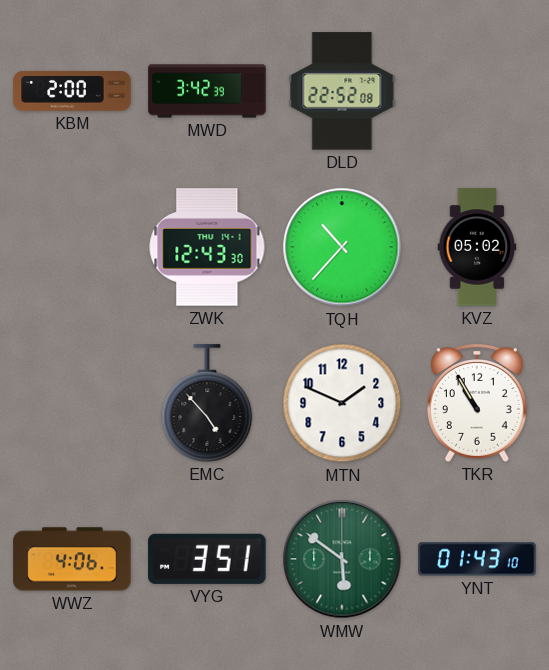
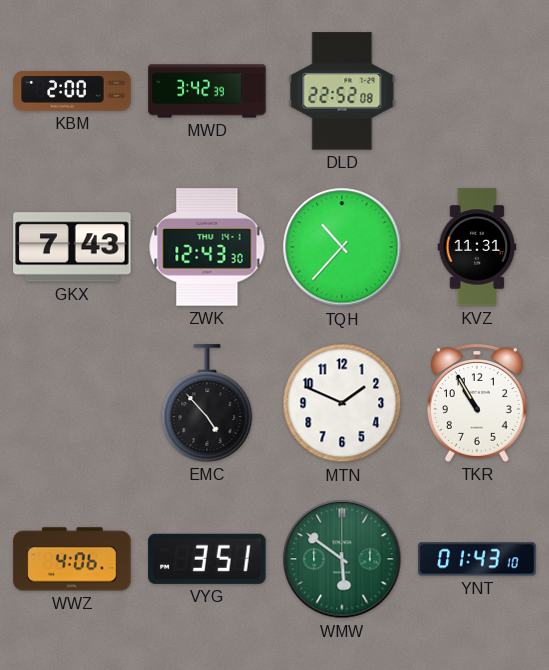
GKX: none -> 7:43 (72, 247)
KVZ: 05:02 -> 11:31 (477, 247)
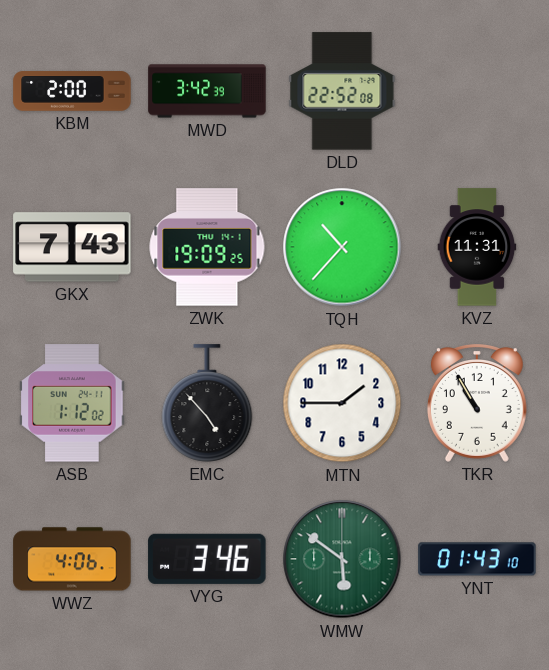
ZWK: 12:43 -> 19:09 (207, 247)
ASB: none -> 1:12 (72, 403)
MTN: 1:49 -> 1:45 (342, 403)
VYG: 3:51 -> 3:46 (207, 559)
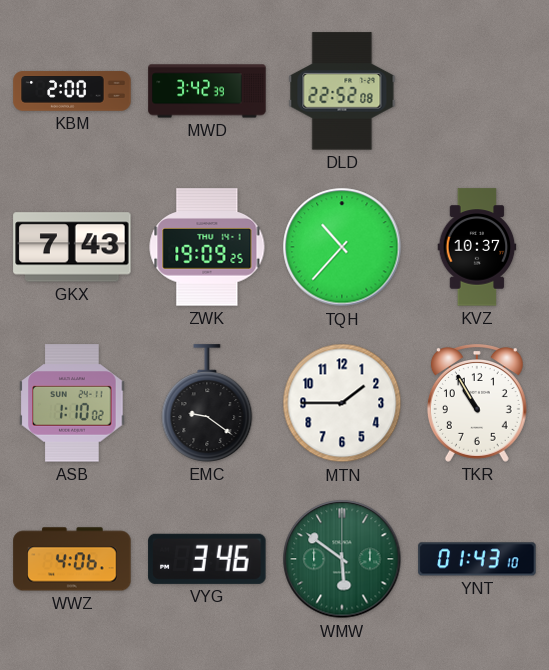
KVZ: 11:31 -> 10:37 (477, 247)
ASB: 1:12 -> 1:10 (72, 403)
EMC: 4:53 -> 9:21 (207, 403)
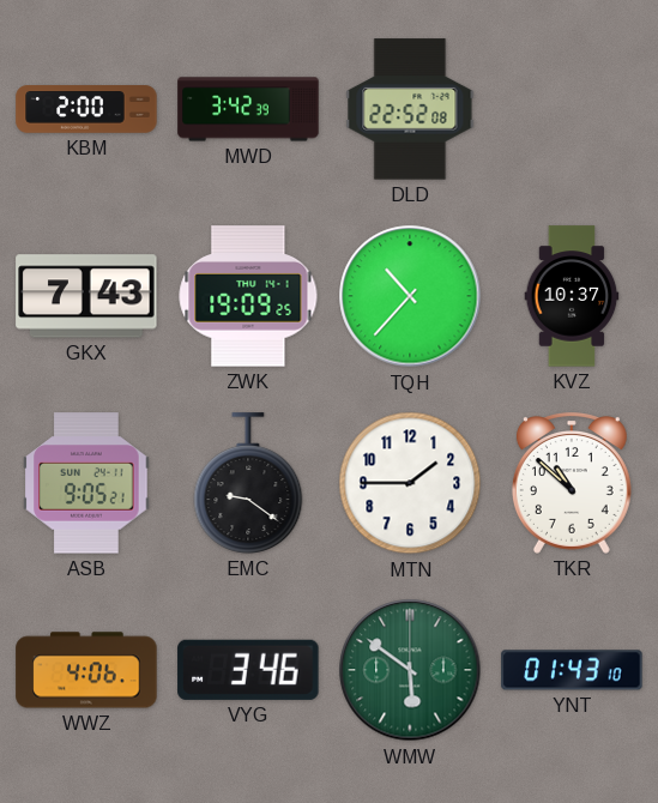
ASB: 1:10 -> 9:05 (86, 483)
TKR: 10:55 -> 10:52 (572, 483)
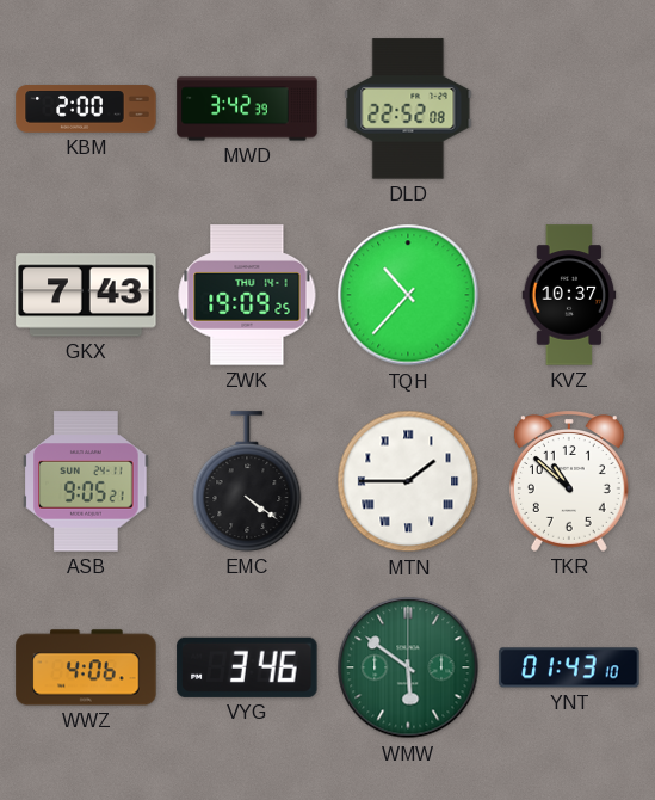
EMC: 9:21 -> 4:21 (247, 481)
MTN numerals: Arabic -> Roman (408, 481)
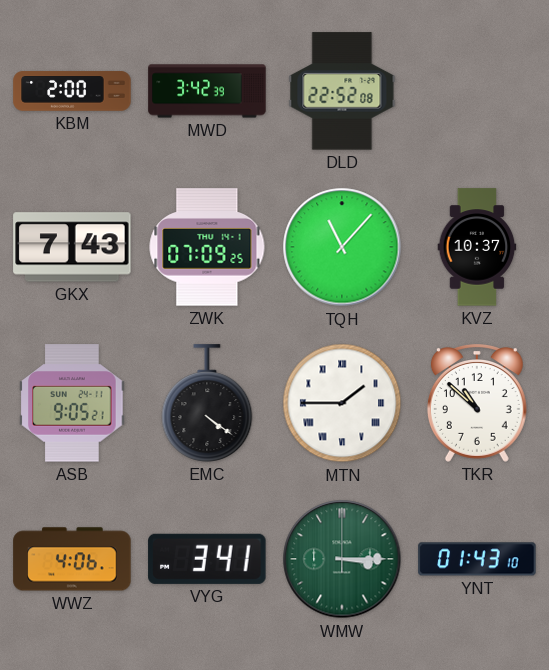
ZWK: 19:09 -> 07:09 (207, 247)
TQH: 10:37 -> 11:07 (342, 247)
VYG: 3:46 -> 3:41 (207, 559)
WMW: 5:51 -> 3:15 (342, 559)
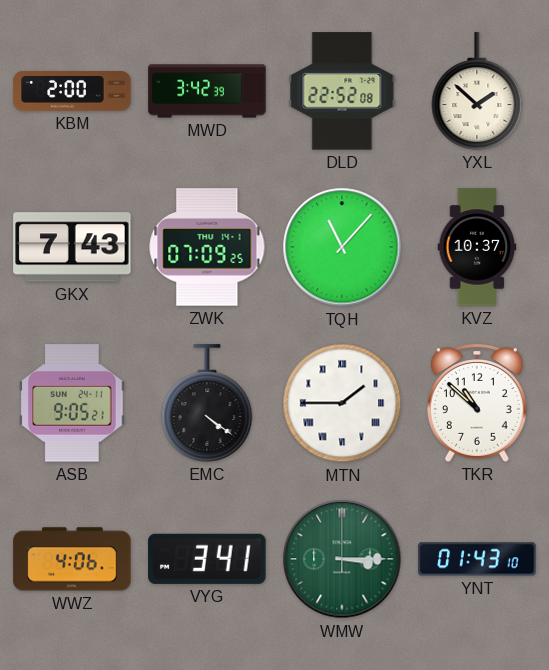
YXL: none -> 1:52 (477, 91)
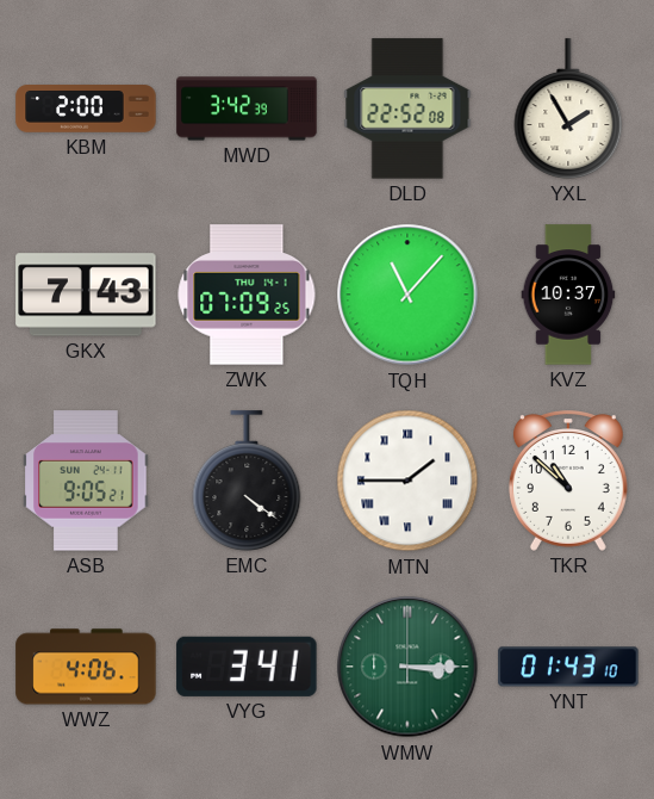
YXL: 1:52 -> 1:55 (568, 109)
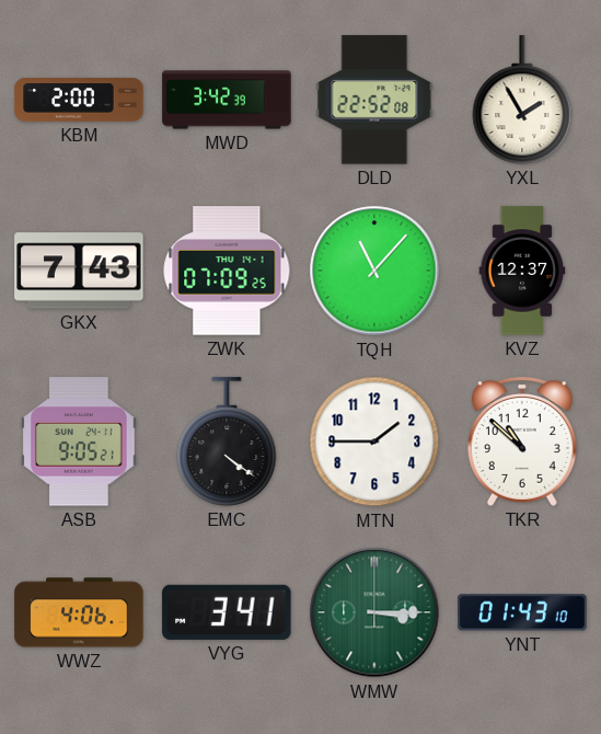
KVZ: 10:37 -> 12:37 (522, 271)
MTN numerals: Roman -> Arabic (374, 441)
